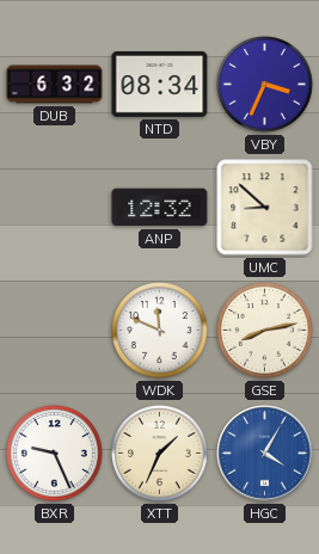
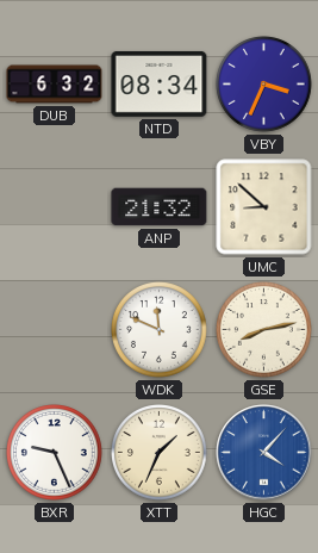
ANP: 12:32 -> 21:32 (160, 207)
HGC: 4:05 -> 4:07 (264, 453)
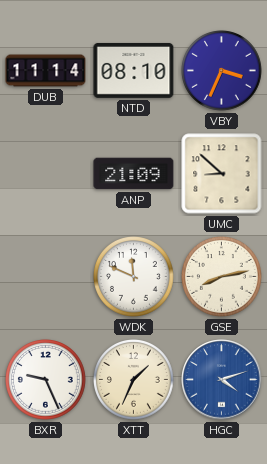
DUB: 6:32 -> 11:14 (46, 71)
NTD: 08:34 -> 08:10 (134, 70)
ANP: 21:32 -> 21:09 (134, 174)
HGC: 4:07 -> 4:12 (222, 380)
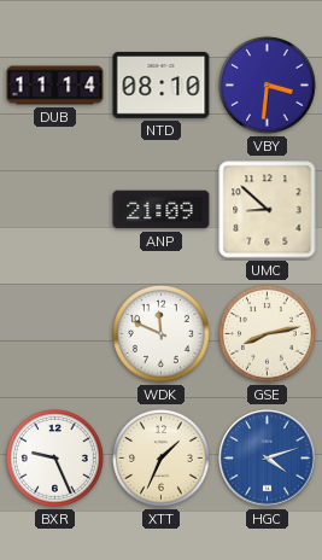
VBY: 3:34 -> 3:31 (268, 86)
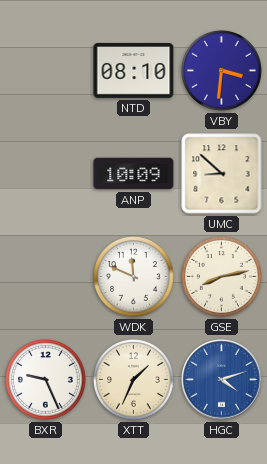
DUB: 11:14 -> none (55, 86)
ANP: 21:09 -> 10:09 (134, 174)
